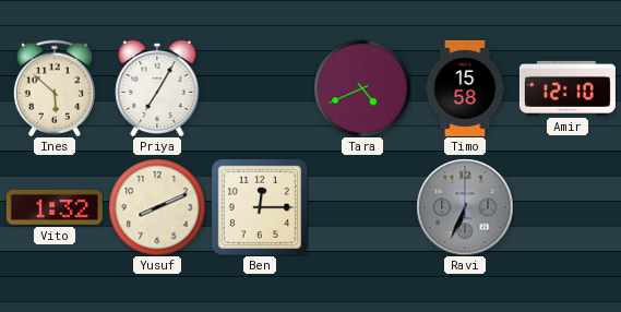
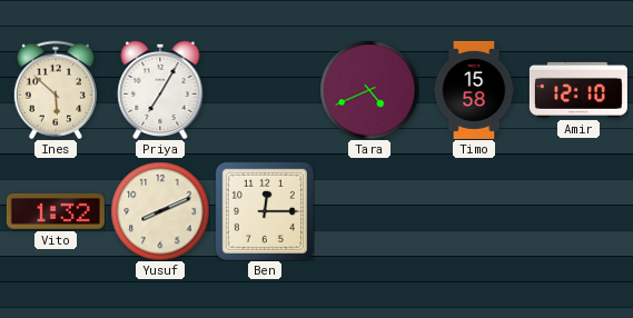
Ravi: 6:34 -> none (465, 207)
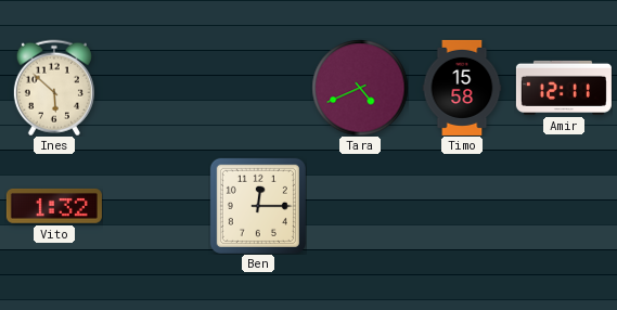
Priya: 7:05 -> none (160, 89)
Amir: 12:10 -> 12:11 (564, 88)
Yusuf: 8:11 -> none (160, 211)
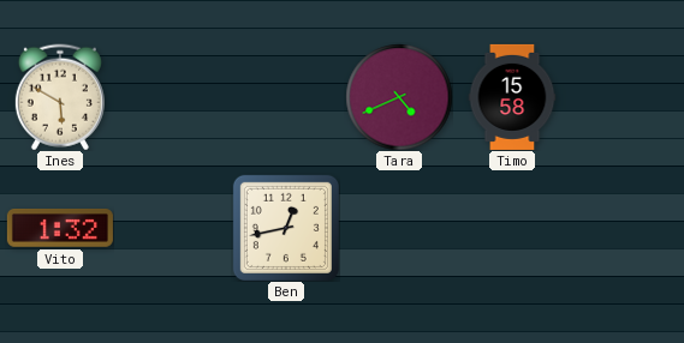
Ines: 5:52 -> 5:50 (60, 97)
Amir: 12:11 -> none (564, 88)
Ben: 12:15 -> 12:43 (286, 228)
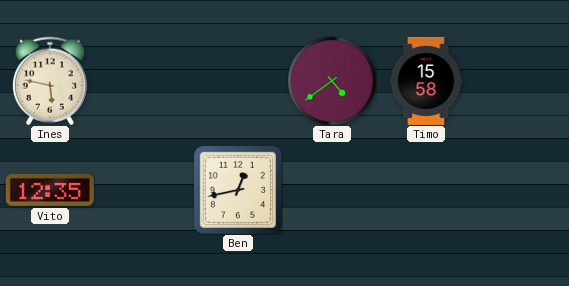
Ines: 5:50 -> 5:47 (50, 81)
Tara: 4:41 -> 4:39 (332, 81)
Vito: 1:32 -> 12:35 (50, 191)
